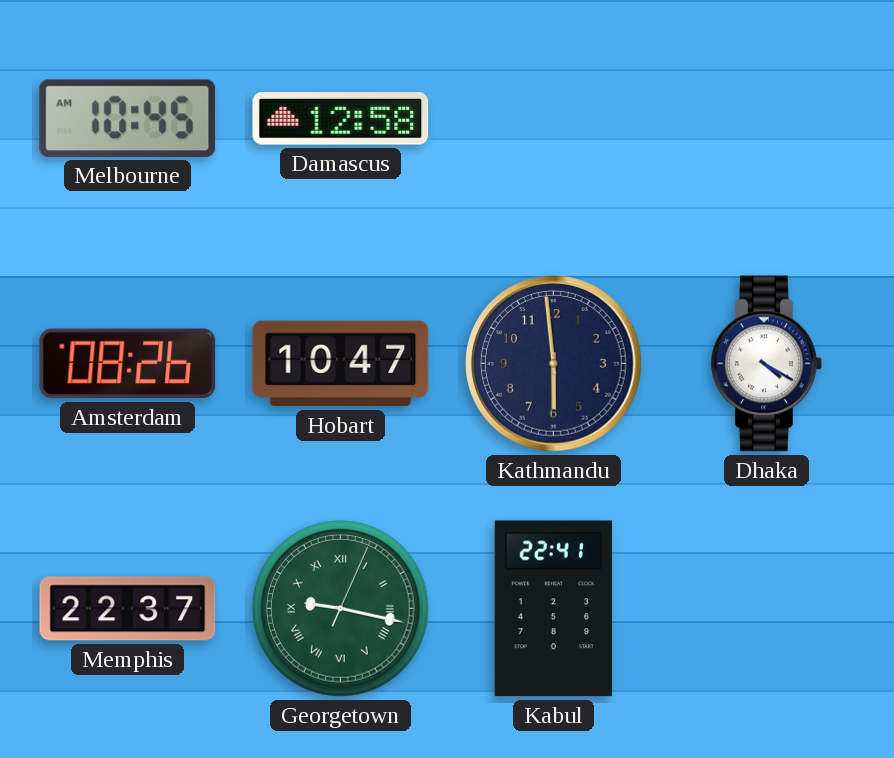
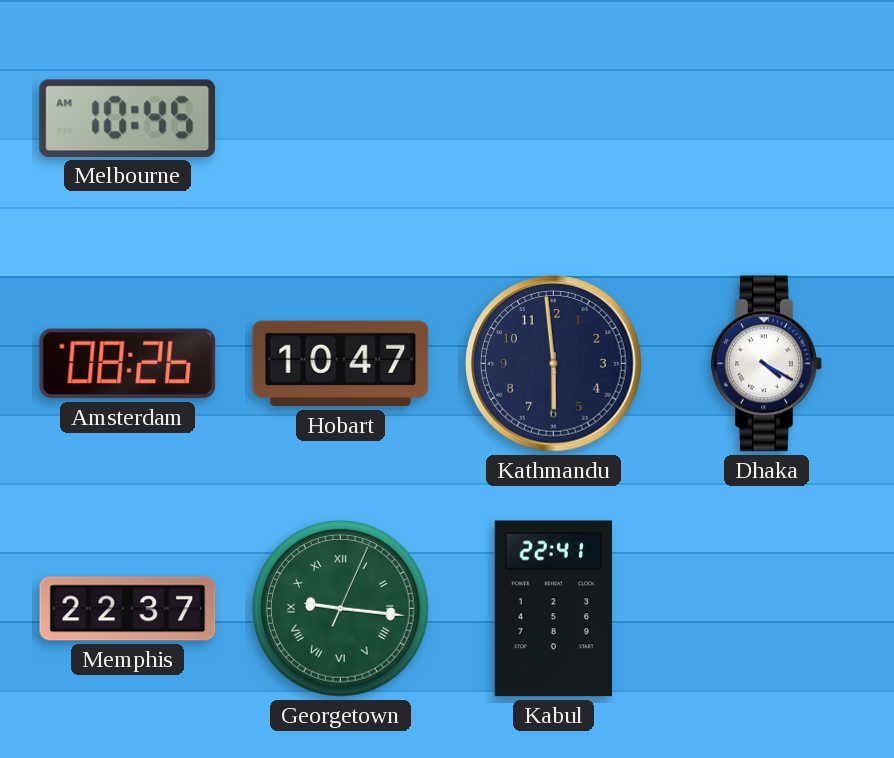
Damascus: 12:58 -> none (341, 119)
Georgetown: 9:17 -> 9:16 (341, 609)
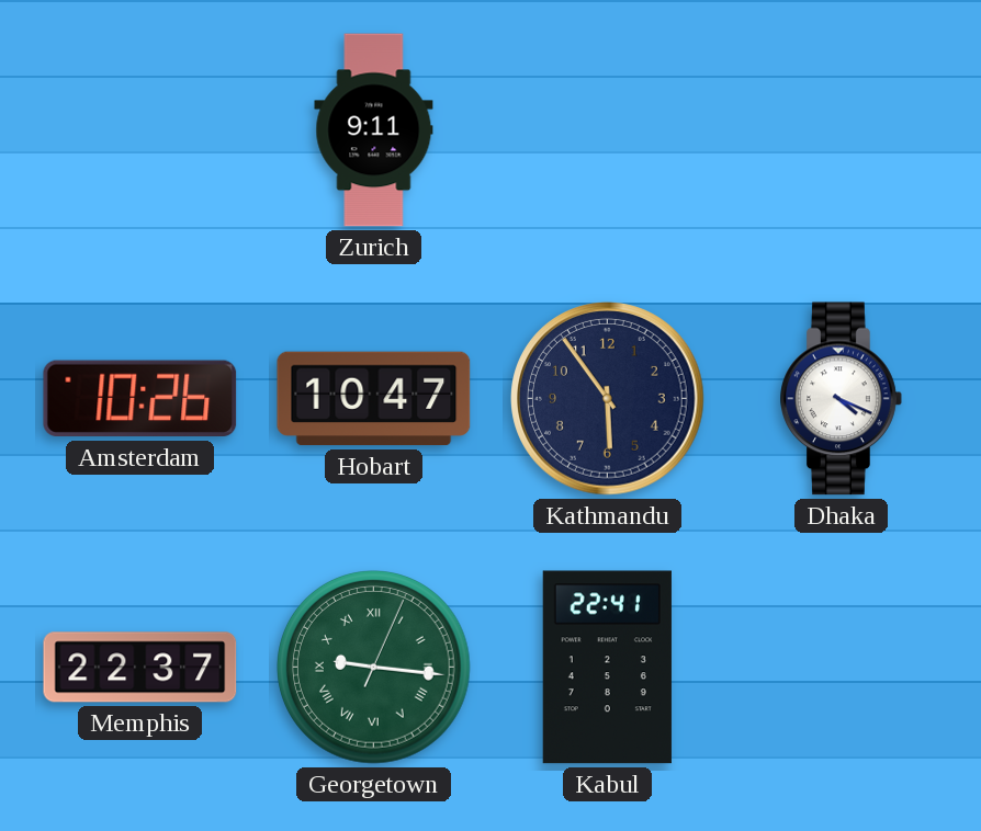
Melbourne: 10:45 -> none (128, 118)
Zurich: none -> 9:11 (374, 130)
Amsterdam: 08:26 -> 10:26 (140, 399)
Kathmandu: 5:59 -> 5:54 (608, 399)
Dhaka: 4:20 -> 4:19 (842, 399)
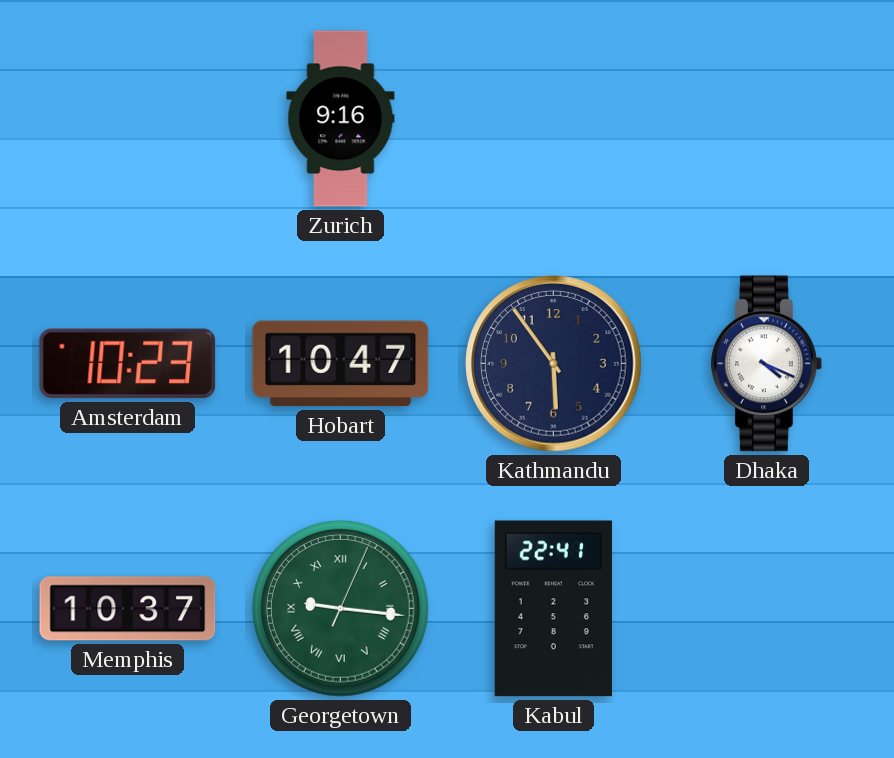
Zurich: 9:11 -> 9:16 (341, 119)
Amsterdam: 10:26 -> 10:23 (128, 364)
Memphis: 22:37 -> 10:37 (128, 609)
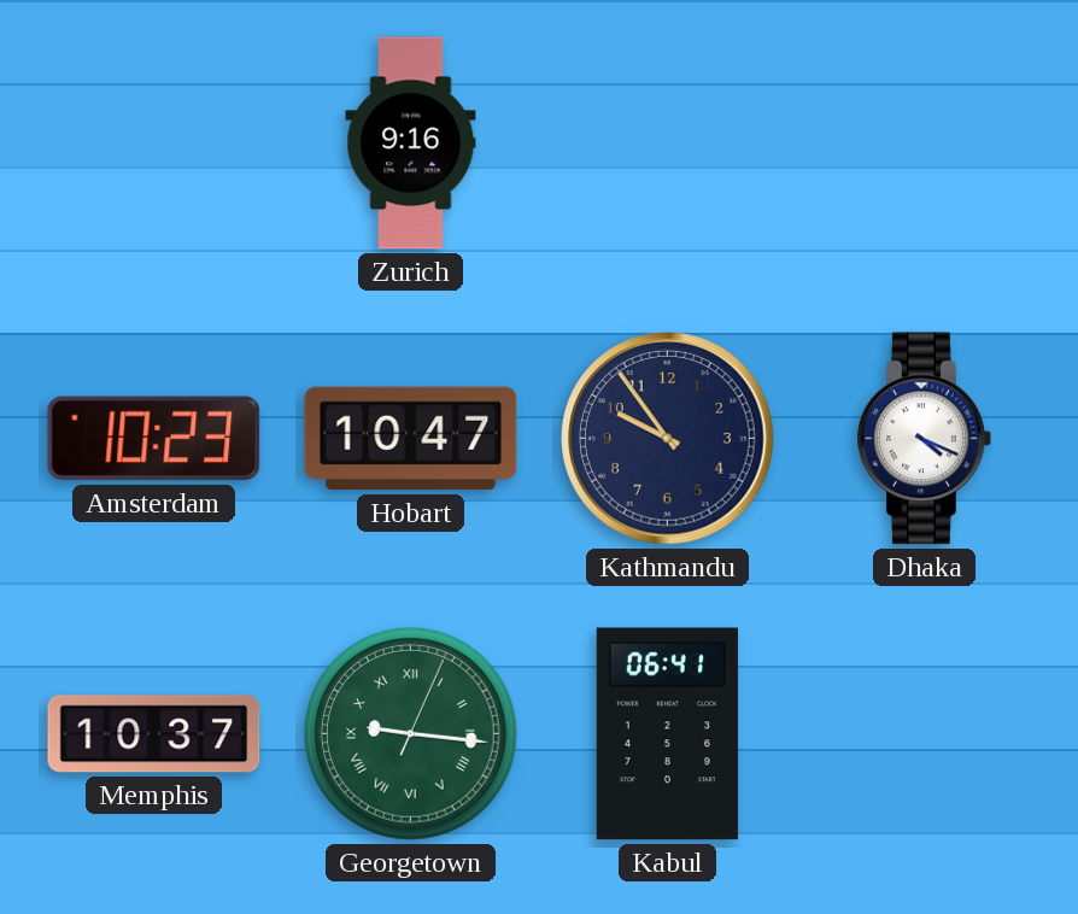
Kathmandu: 5:54 -> 9:54 (668, 439)
Kabul: 22:41 -> 06:41 (667, 734)
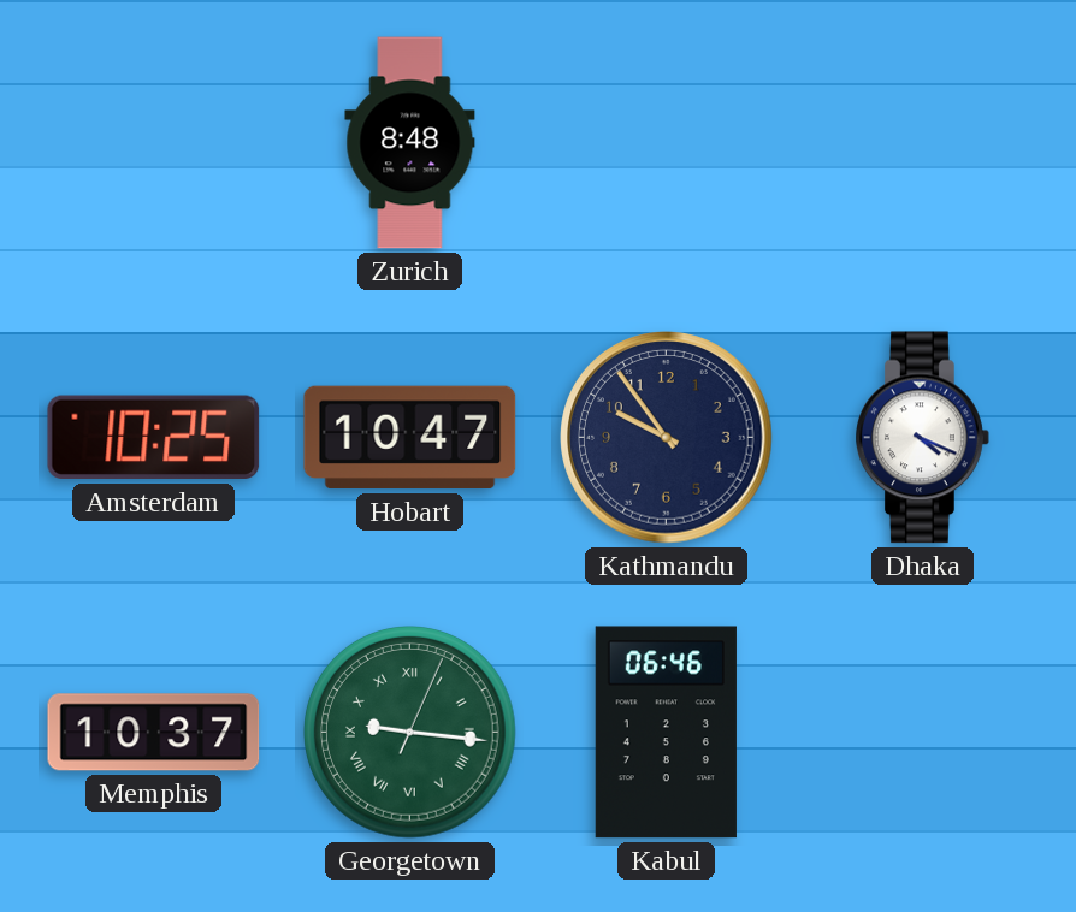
Zurich: 9:16 -> 8:48 (410, 143)
Amsterdam: 10:23 -> 10:25 (154, 438)
Kabul: 06:41 -> 06:46 (666, 733)
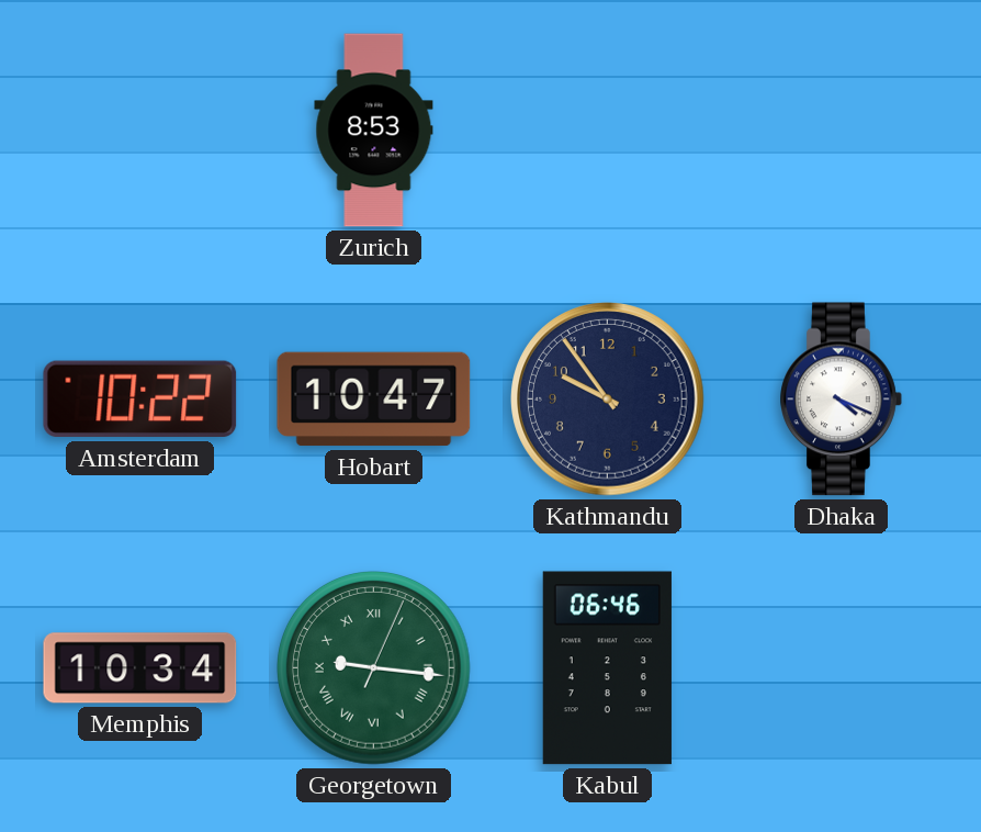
Zurich: 8:48 -> 8:53 (374, 131)
Amsterdam: 10:25 -> 10:22 (140, 400)
Memphis: 10:37 -> 10:34 (140, 668)
